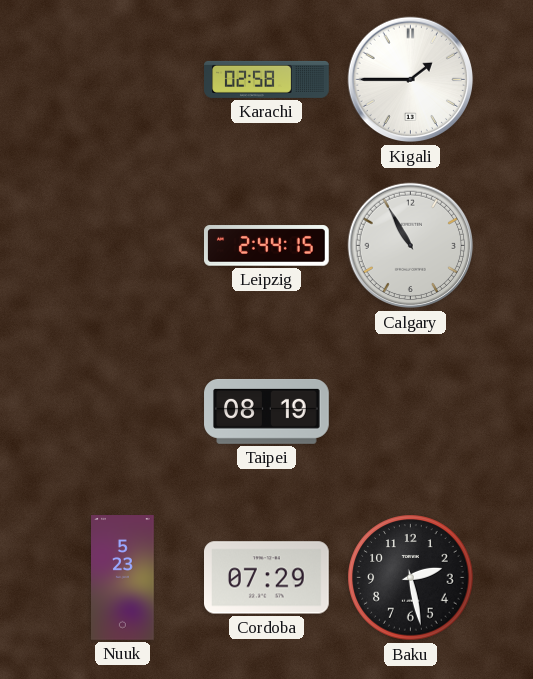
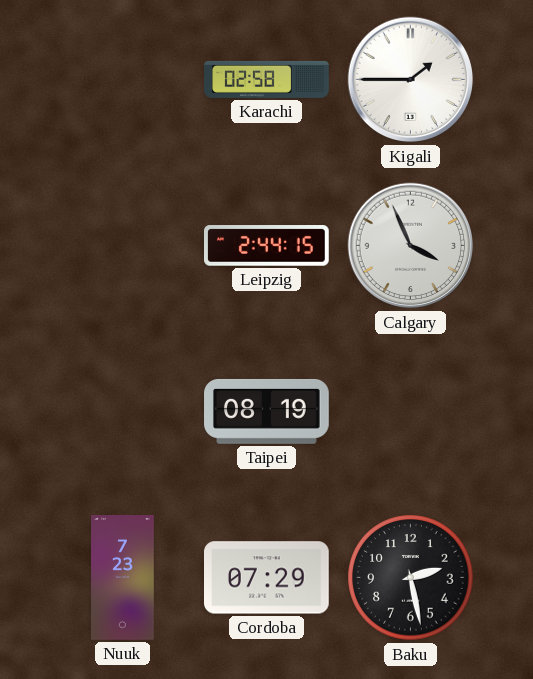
Calgary: 10:55 -> 3:56 (411, 246)
Nuuk: 5:23 -> 7:23 (123, 578)
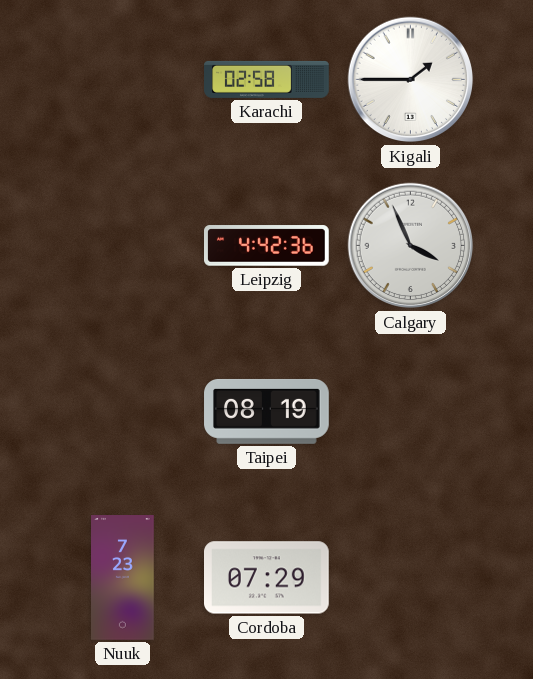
Leipzig: 2:44 -> 4:42 (267, 246)
Baku: 2:28 -> none (411, 578)
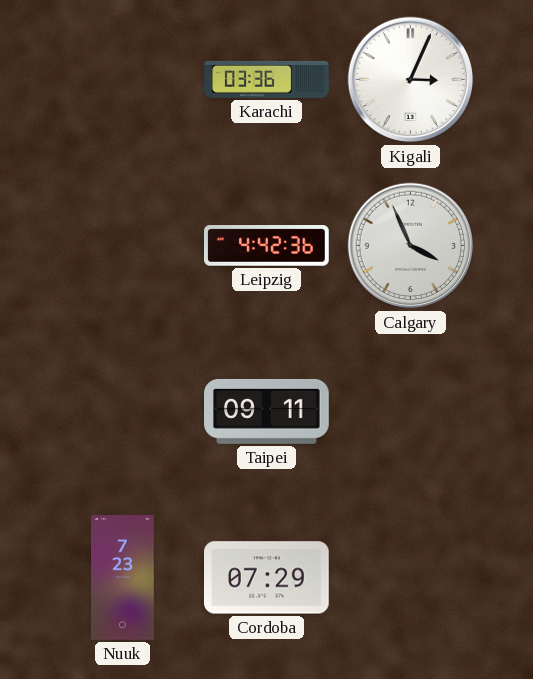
Karachi: 02:58 -> 03:36 (267, 79)
Kigali: 1:45 -> 3:04 (411, 80)
Taipei: 08:19 -> 09:11 (267, 411)
